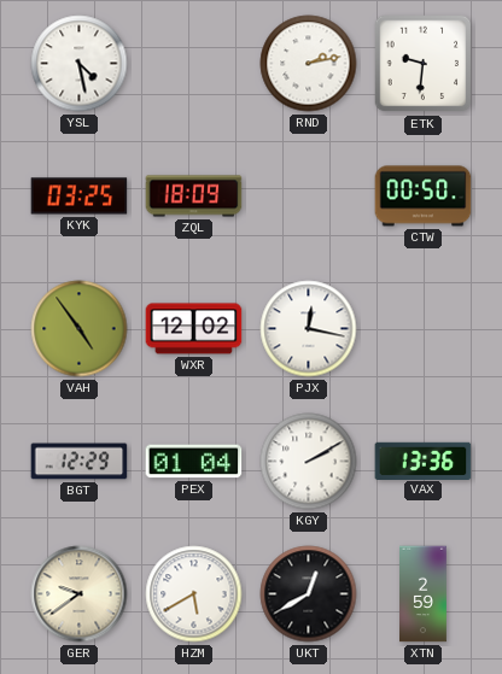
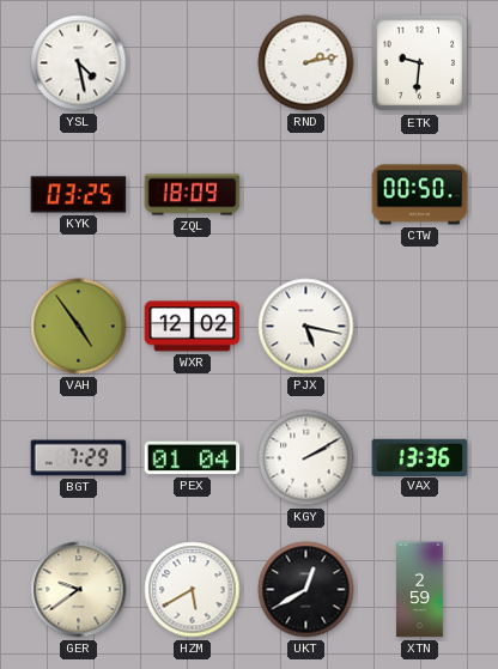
PJX: 12:17 -> 5:17 (306, 327)
BGT: 12:29 -> 7:29 (79, 458)
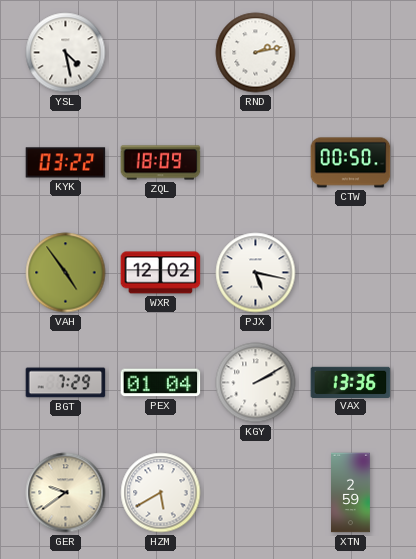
ETK: 9:31 -> none (420, 63)
KYK: 03:25 -> 03:22 (66, 163)
UKT: 12:40 -> none (306, 590)
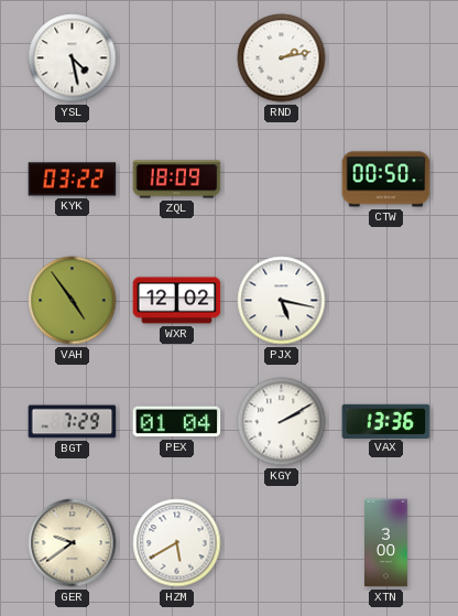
XTN: 2:59 -> 3:00 (386, 543)
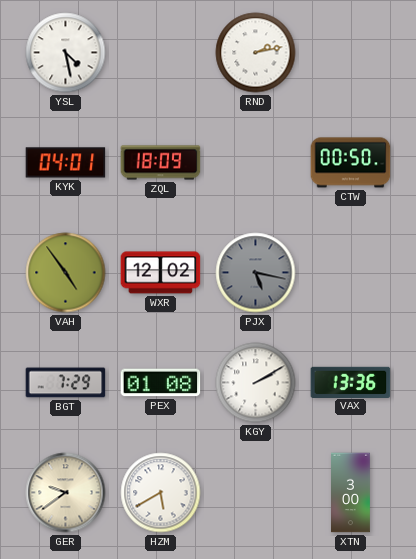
KYK: 03:22 -> 04:01 (66, 163)
PJX dial: white -> grey (256, 273)
PEX: 01:04 -> 01:08 (161, 383)
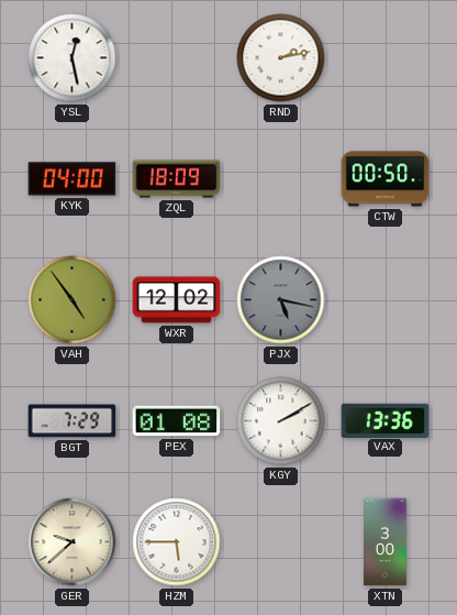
YSL: 4:28 -> 12:28 (73, 58)
KYK: 04:01 -> 04:00 (73, 179)
GER: 9:39 -> 9:38 (73, 542)
HZM: 5:40 -> 5:45 (177, 542)
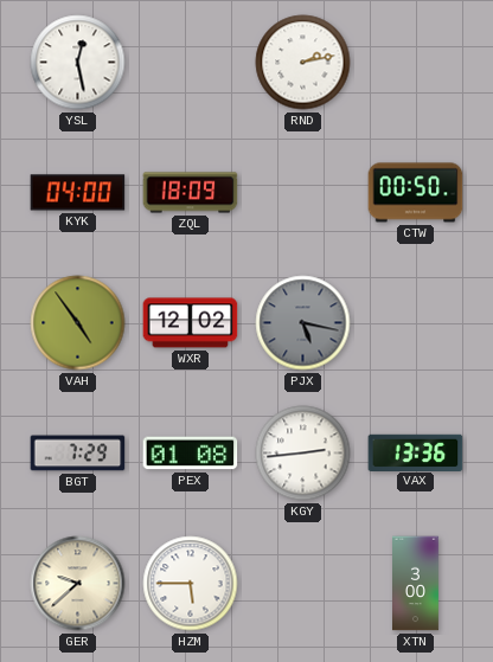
KGY: 2:10 -> 2:44 (303, 454)
